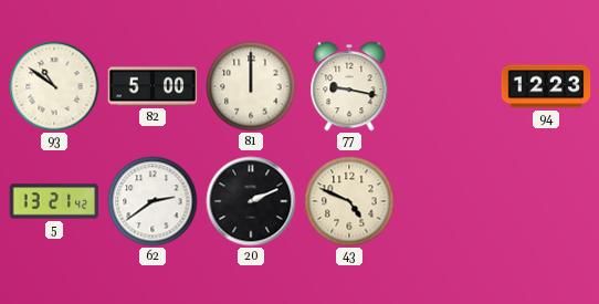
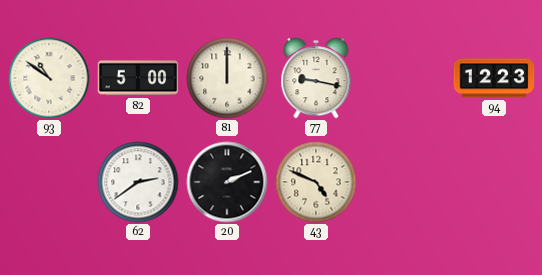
5: 13:21 -> none (54, 201)
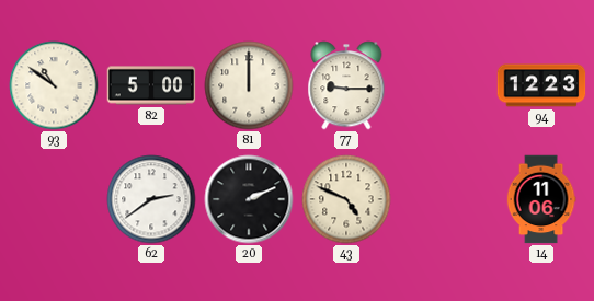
77: 9:17 -> 9:15 (346, 85)
14: none -> 11:06 (541, 199)
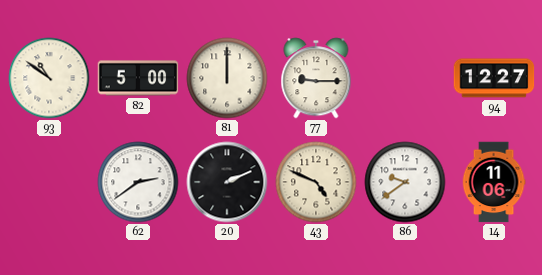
94: 12:23 -> 12:27 (494, 78)
86: none -> 9:39 (405, 182)
